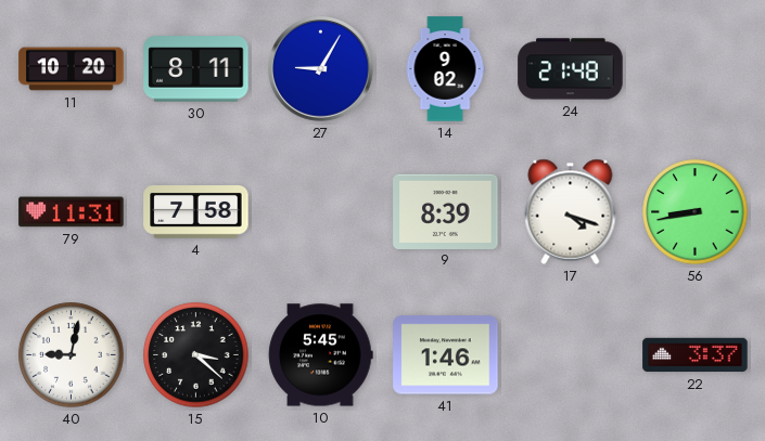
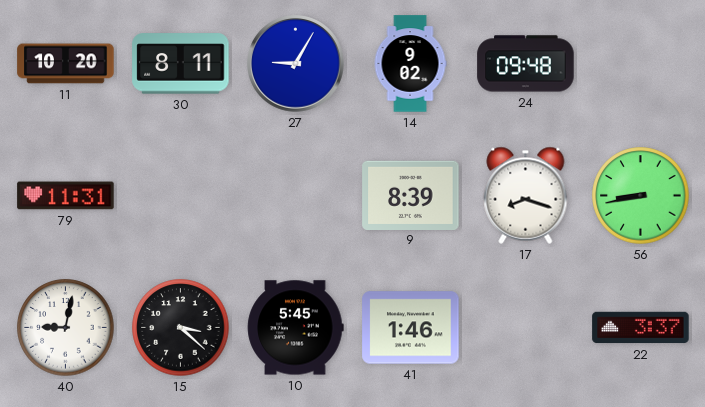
24: 21:48 -> 09:48 (526, 64)
4: 7:58 -> none (196, 212)
17: 4:18 -> 8:18 (526, 195)
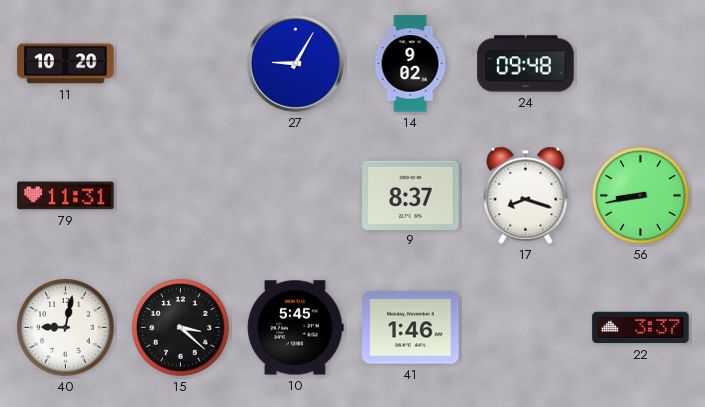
30: 8:11 -> none (181, 64)
9: 8:39 -> 8:37 (411, 195)
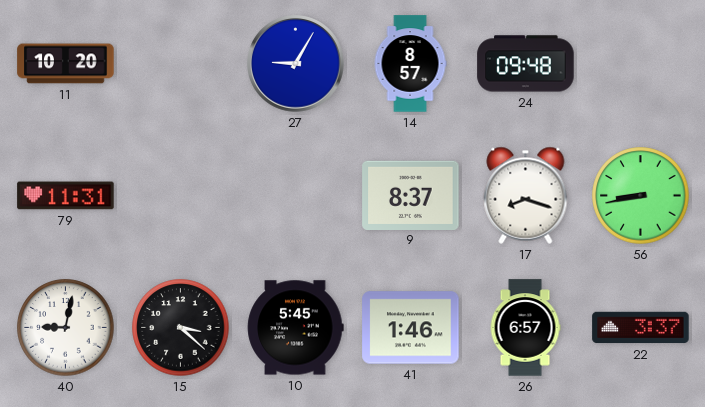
14: 9:02 -> 8:57 (410, 64)
26: none -> 6:57 (525, 328)
